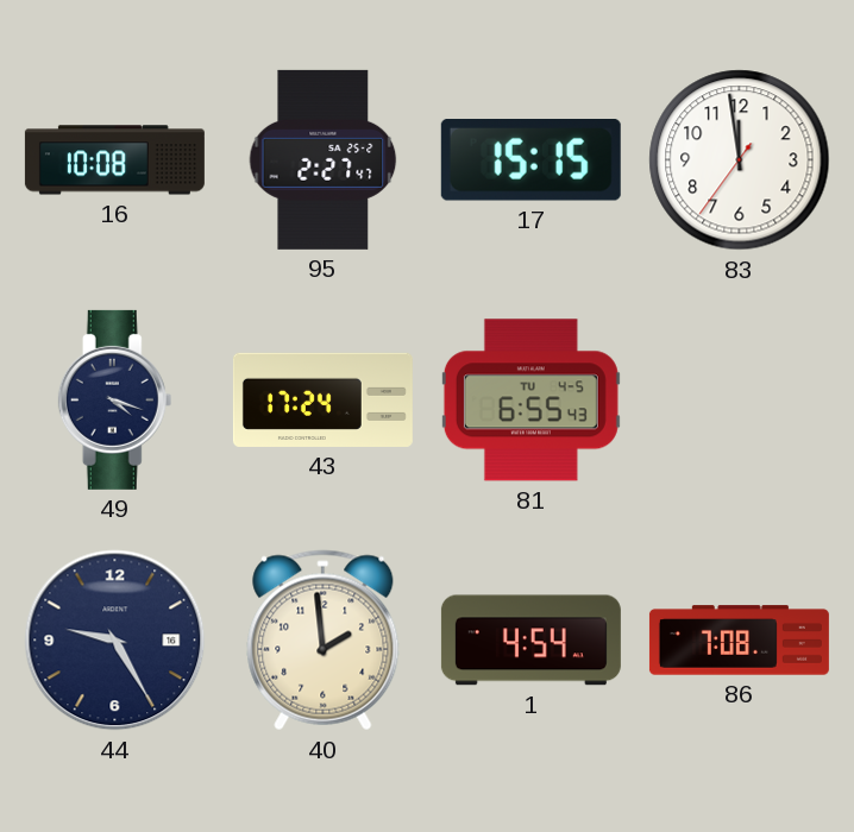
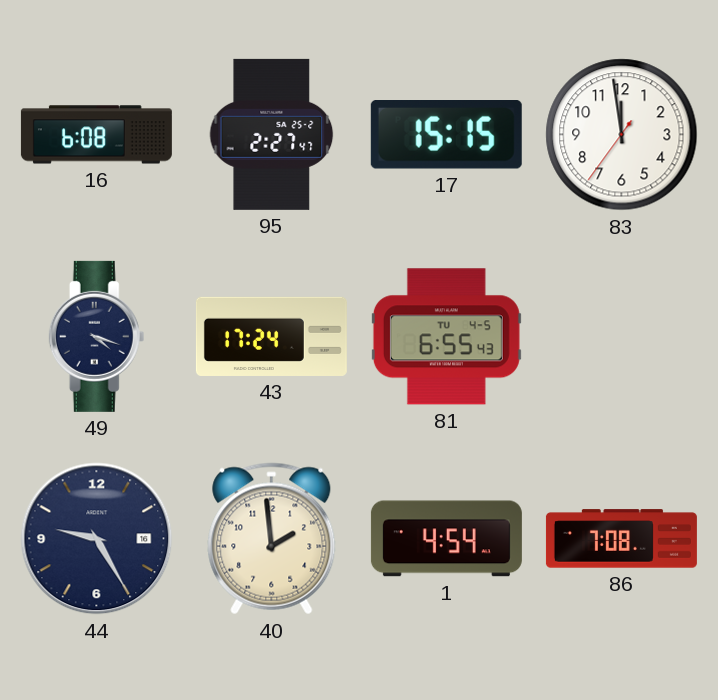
16: 10:08 -> 6:08 (96, 135)
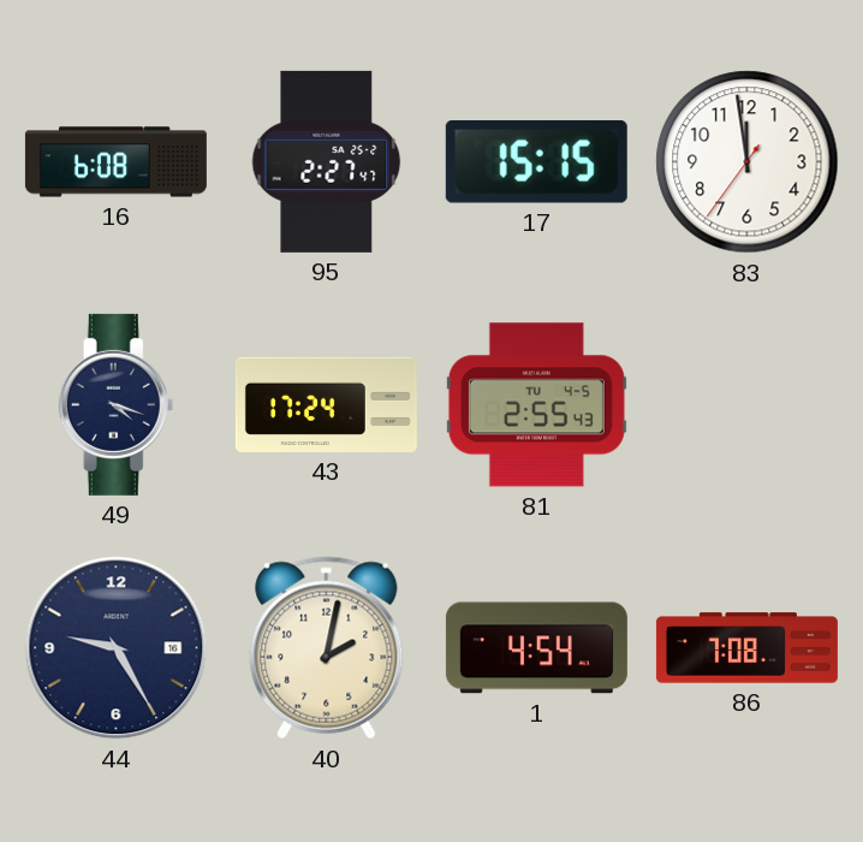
81: 6:55 -> 2:55 (536, 405)
40: 1:59 -> 2:02 (327, 648)
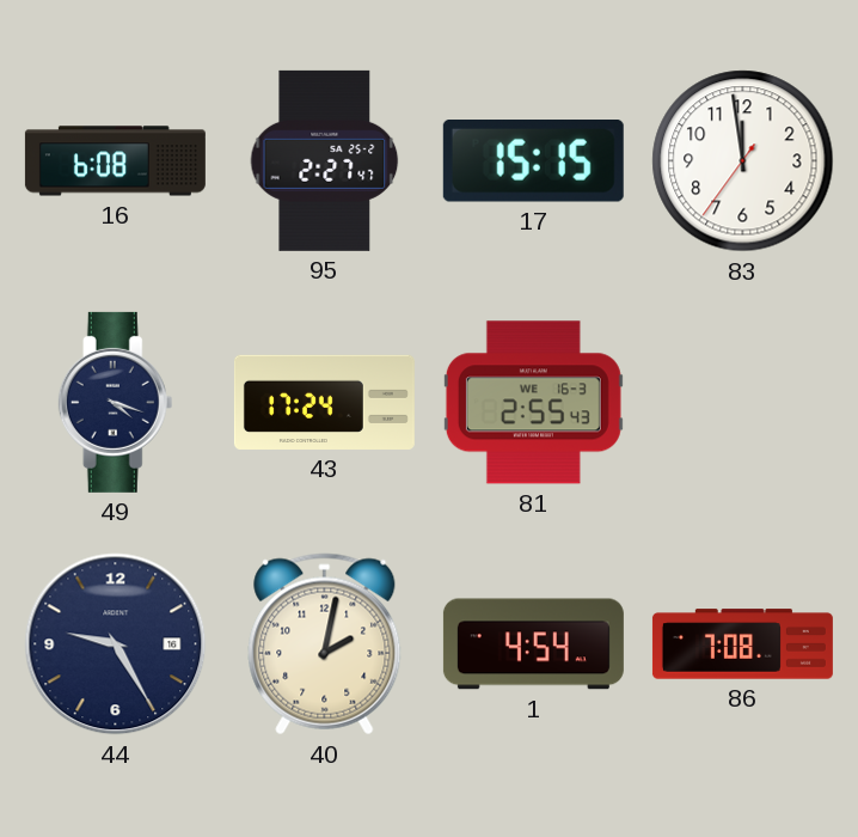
81 date: TU 4-5 -> WE 16-3 (533, 403)
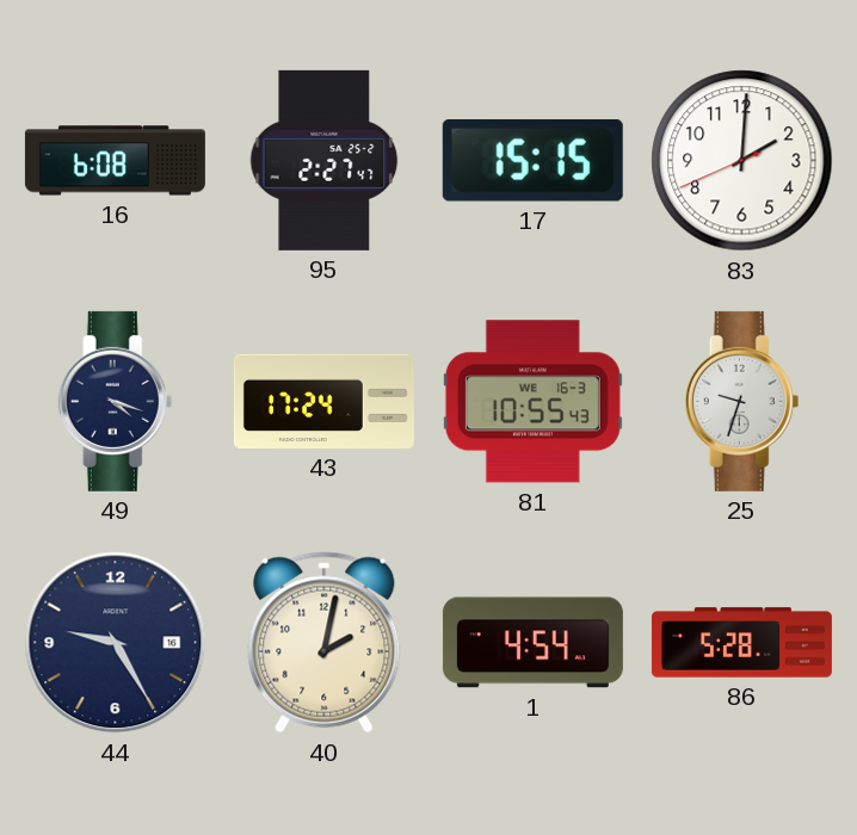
83: 11:58 -> 2:00 (742, 161)
81: 2:55 -> 10:55 (532, 402)
25: none -> 9:33 (742, 401)
86: 7:08 -> 5:28 (741, 643)
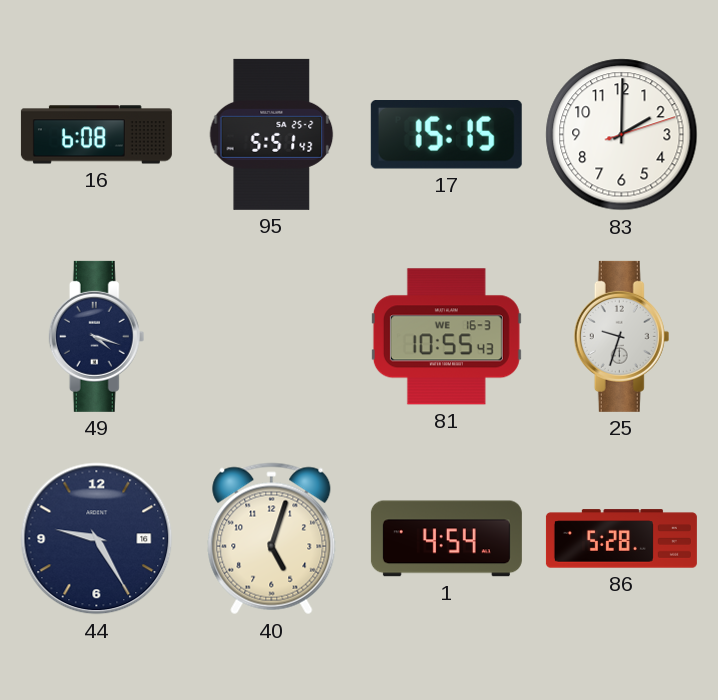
95: 2:27 -> 5:51 (272, 134)
83: 2:00:41 -> 2:00:12 (622, 135)
43: 17:24 -> none (323, 401)
40: 2:02 -> 5:03 (272, 539)
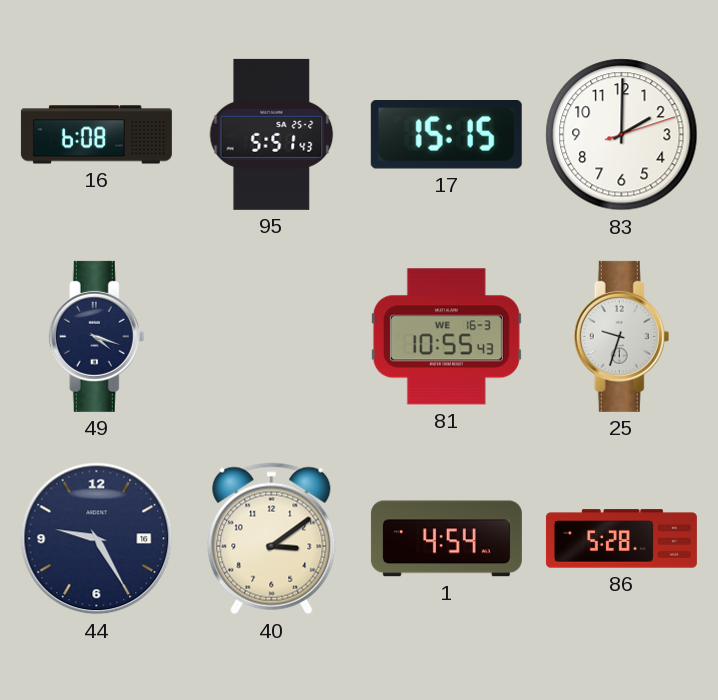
40: 5:03 -> 3:09 (272, 539)
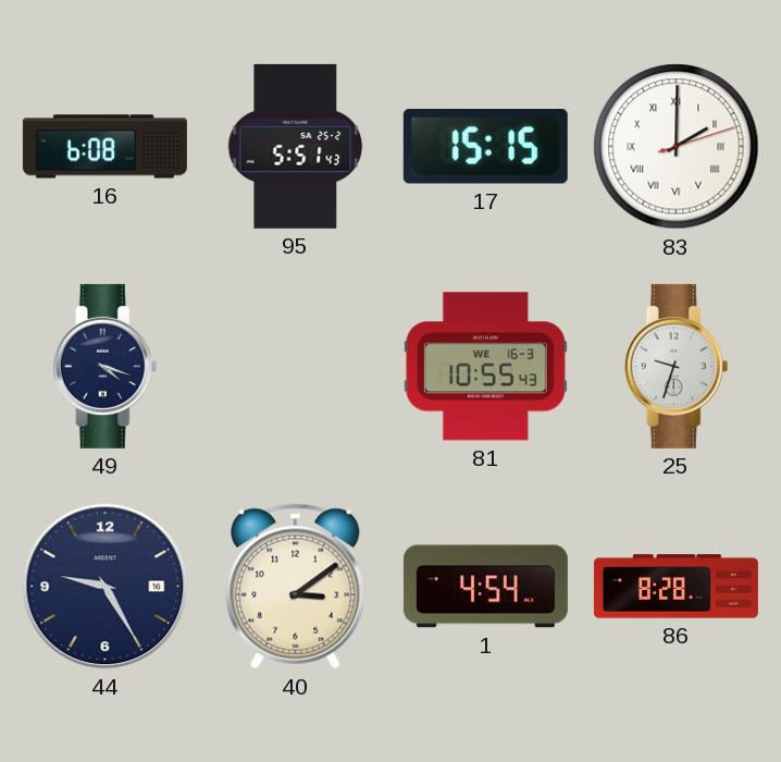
83 numerals: Arabic -> Roman (677, 147)
86: 5:28 -> 8:28 (675, 587)
